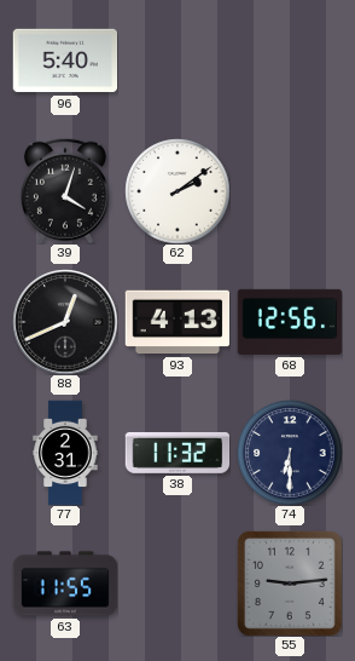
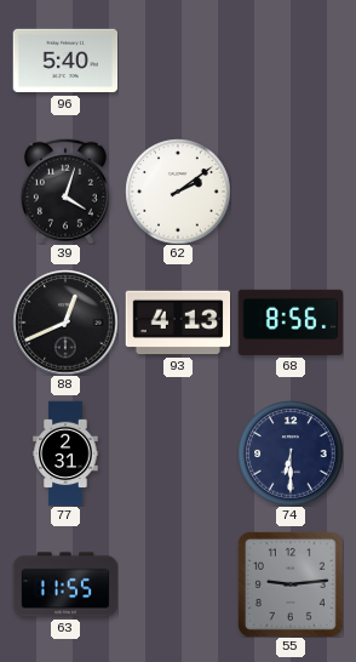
68: 12:56 -> 8:56 (291, 323)
38: 11:32 -> none (177, 453)
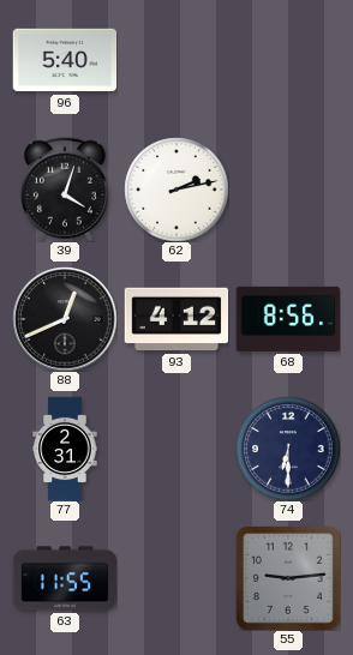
62: 2:09 -> 2:13 (176, 190)
93: 4:13 -> 4:12 (176, 319)
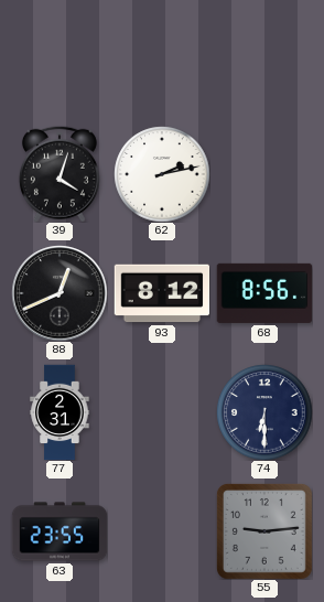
96: 5:40 -> none (65, 60)
93: 4:12 -> 8:12 (162, 293)
63: 11:55 -> 23:55 (60, 531)
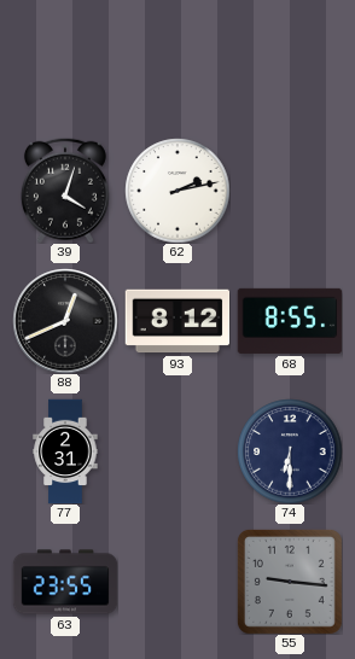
68: 8:56 -> 8:55 (290, 321)
55: 9:14 -> 9:16 (290, 582)
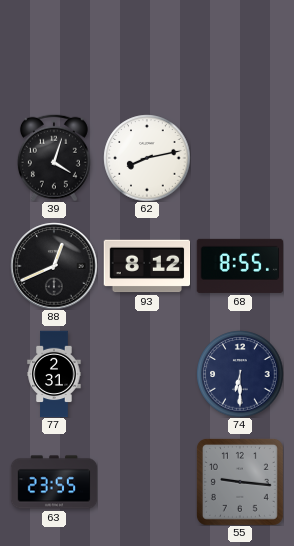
62: 2:13 -> 8:13 (147, 158)
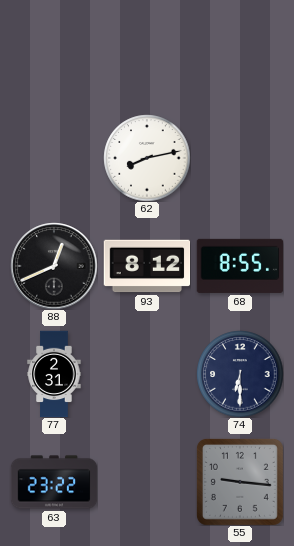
39: 4:03 -> none (54, 158)
63: 23:55 -> 23:22 (54, 482)
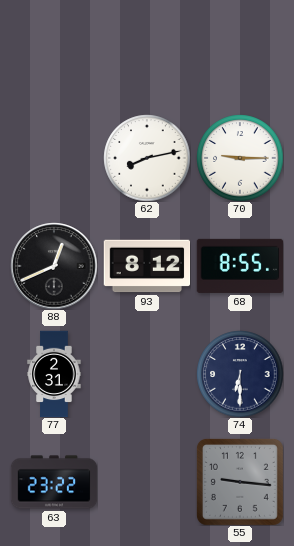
70: none -> 9:15 (240, 158)
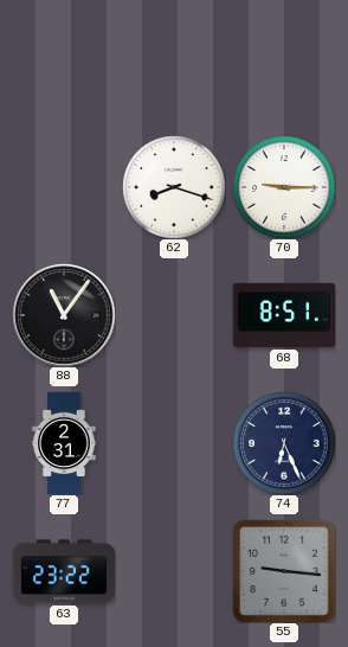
62: 8:13 -> 8:18 (174, 187)
88: 12:41 -> 11:06 (64, 315)
93: 8:12 -> none (147, 266)
68: 8:55 -> 8:51 (284, 315)
74: 6:30 -> 6:26 (284, 443)
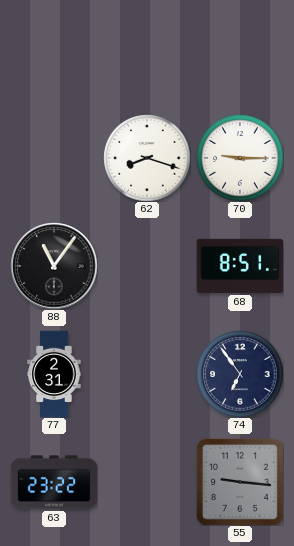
74: 6:26 -> 6:54 (240, 374)
